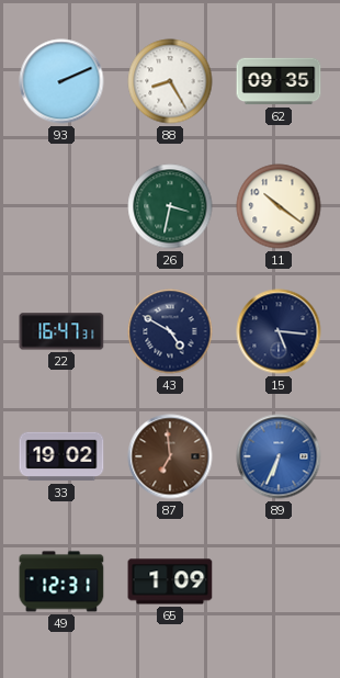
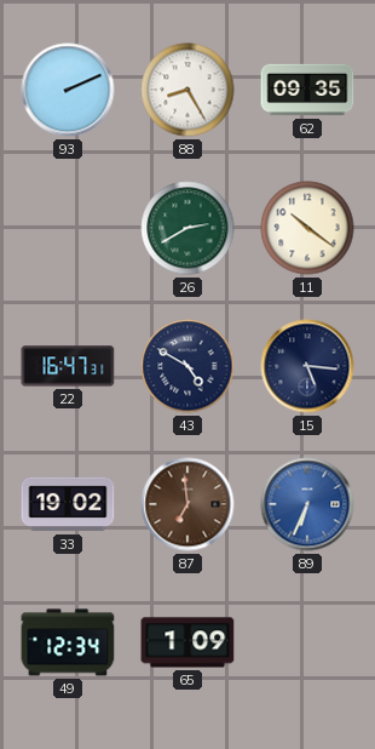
26: 3:32 -> 2:40 (187, 228)
49: 12:31 -> 12:34 (68, 642)
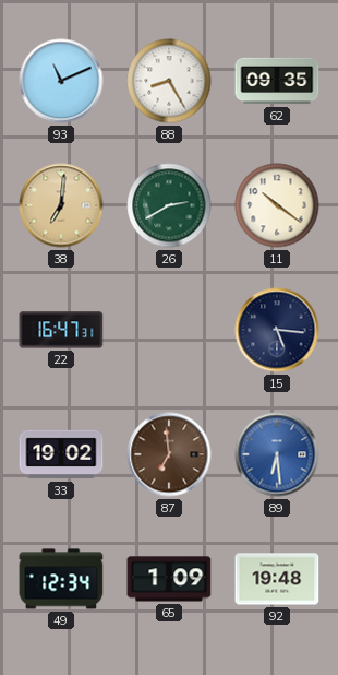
93: 2:11 -> 11:11 (61, 81)
38: none -> 7:01 (61, 205)
43: 4:50 -> none (187, 366)
89: 6:34 -> 6:29 (277, 454)
92: none -> 19:48 (277, 579)
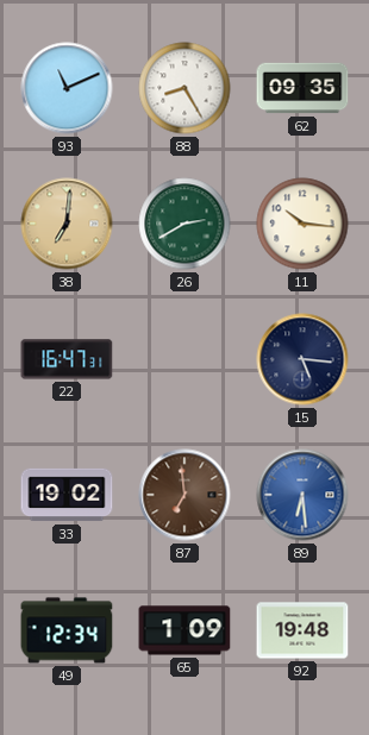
11: 10:21 -> 10:16 (302, 224)
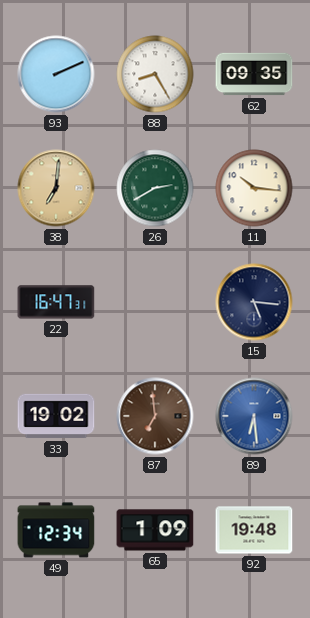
93: 11:11 -> 2:11 (56, 74)
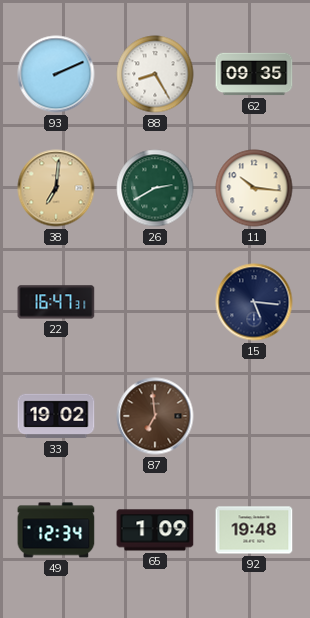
89: 6:29 -> none (254, 416)
